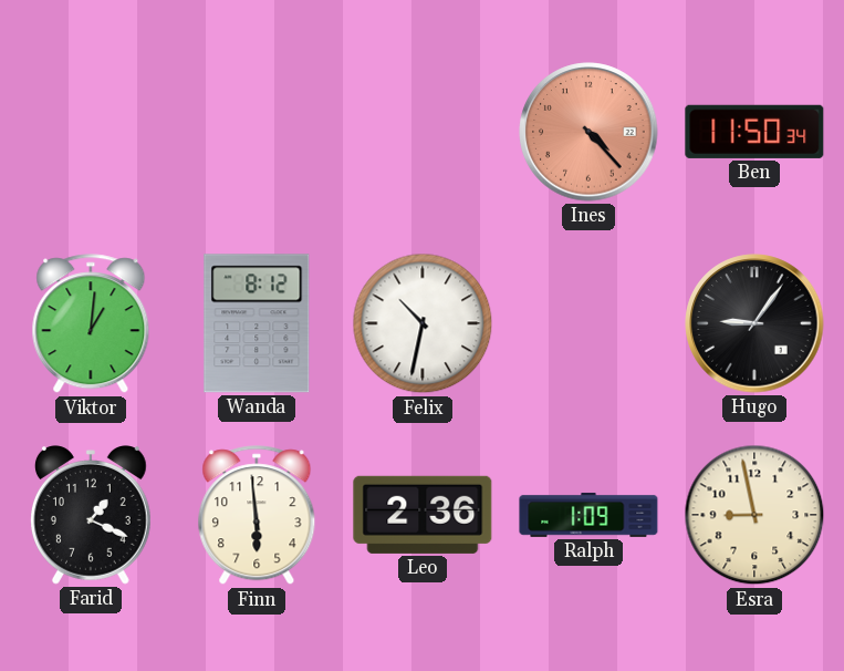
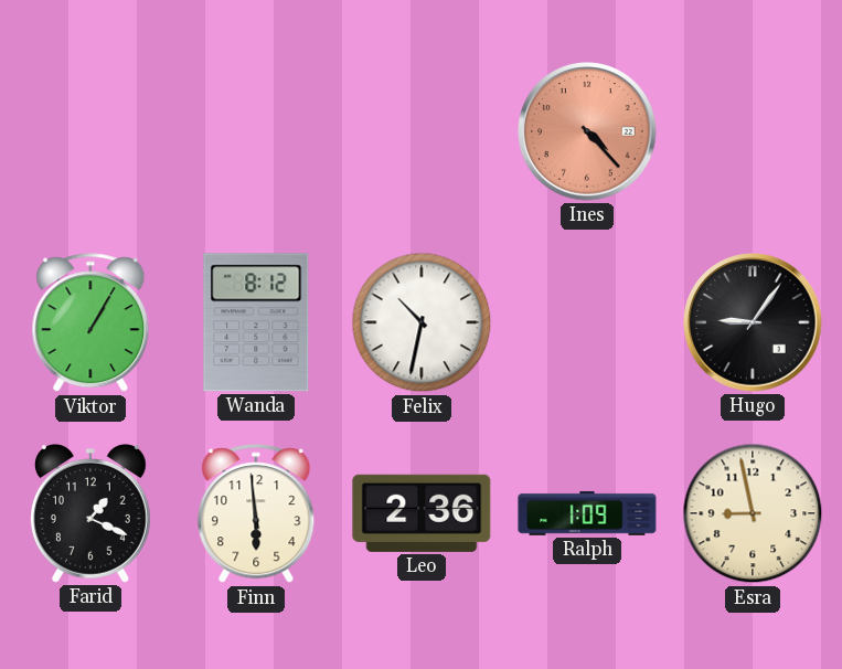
Ben: 11:50 -> none (754, 132)
Viktor: 1:01 -> 1:05 (90, 323)
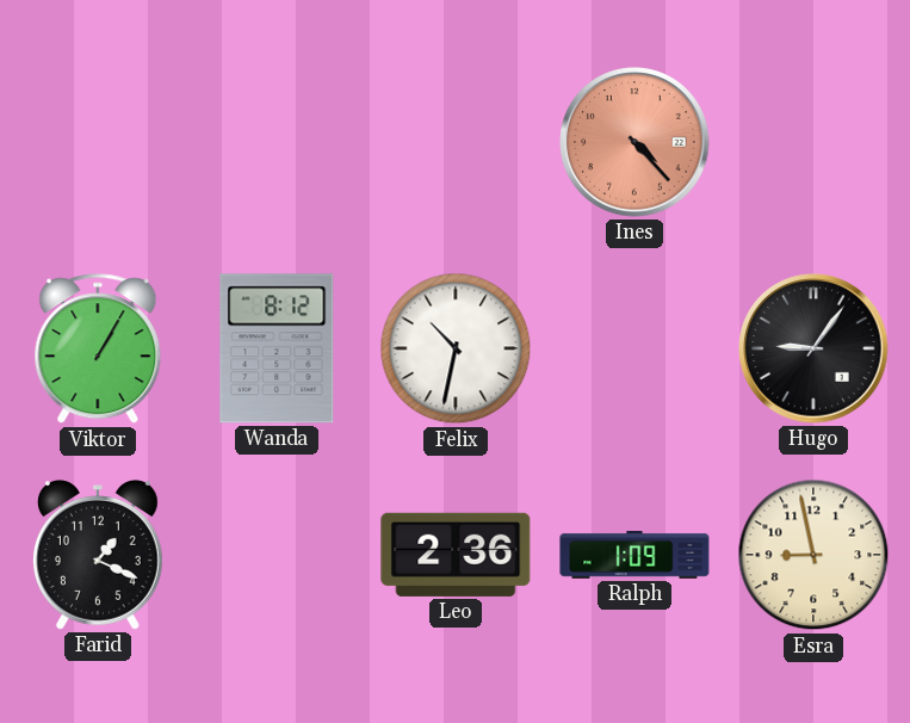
Finn: 5:59 -> none (256, 514)
